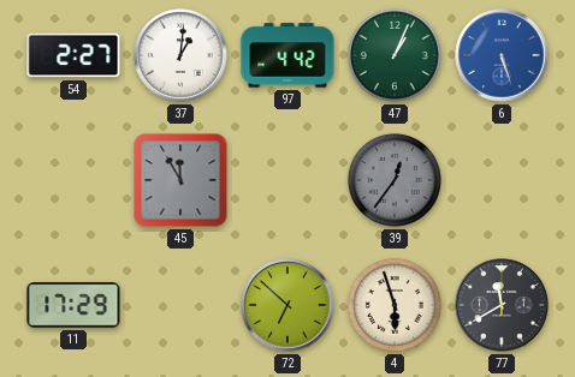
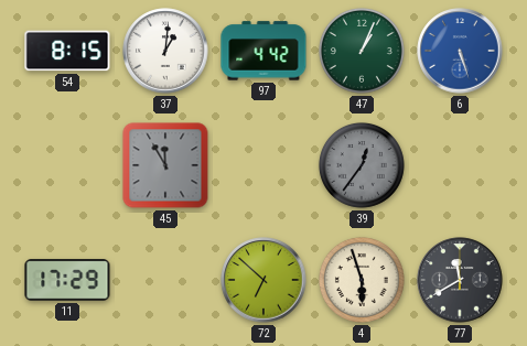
54: 2:27 -> 8:15 (67, 51)
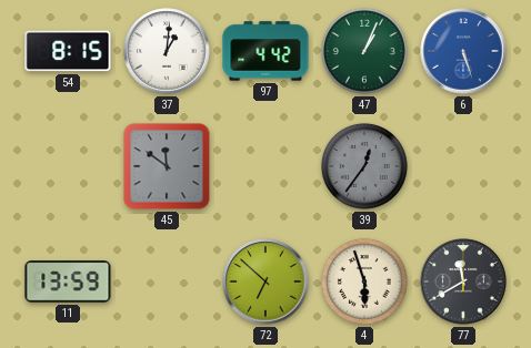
45: 11:55 -> 11:51 (167, 166)
11: 17:29 -> 13:59 (68, 282)
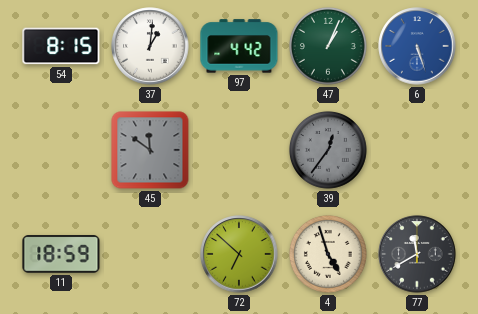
11: 13:59 -> 18:59 (61, 254)
4: 5:57 -> 4:57 (328, 254)
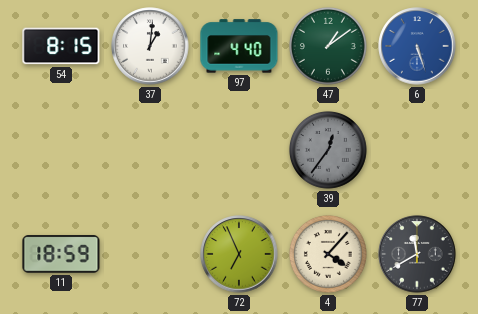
97: 4:42 -> 4:40 (239, 46)
47: 1:04 -> 1:09 (328, 46)
45: 11:51 -> none (150, 150)
72: 6:52 -> 6:56 (239, 254)
4: 4:57 -> 4:07 (328, 254)
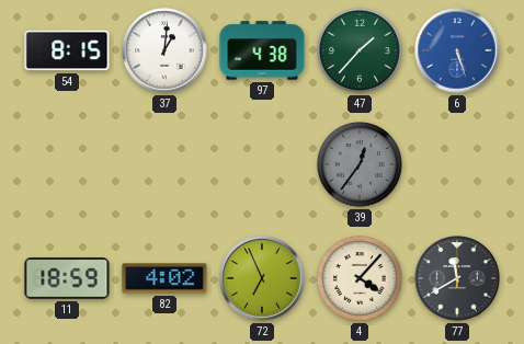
97: 4:40 -> 4:38 (262, 50)
47: 1:09 -> 1:37 (360, 50)
82: none -> 4:02 (164, 278)
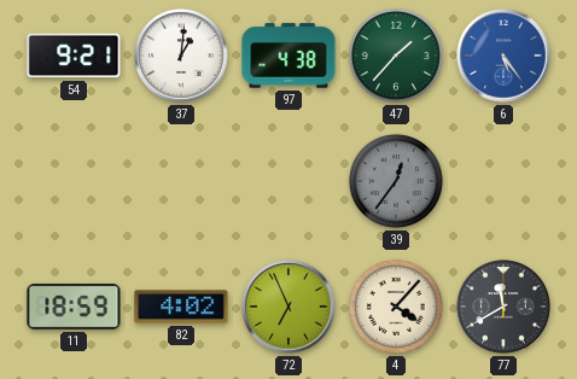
54: 8:15 -> 9:21 (74, 56)
6: 5:27 -> 5:24 (503, 56)
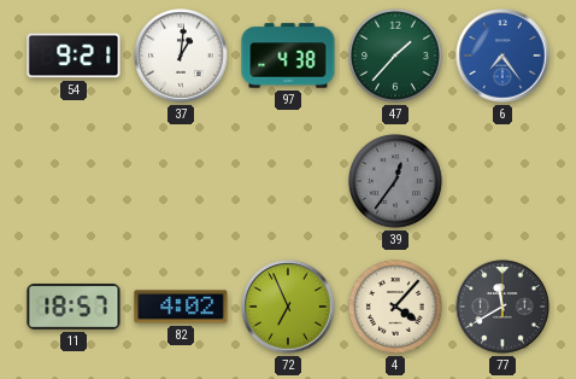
6: 5:24 -> 7:24 (502, 56)
11: 18:59 -> 18:57 (74, 307)
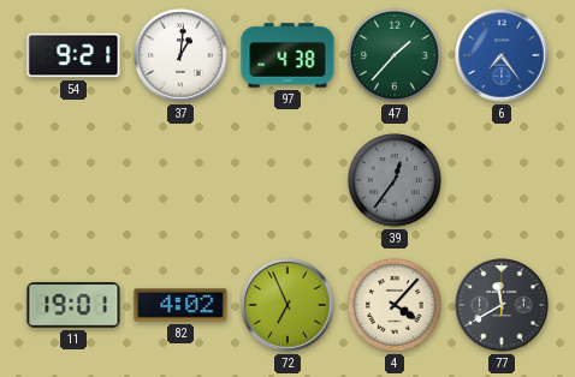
11: 18:57 -> 19:01 (73, 305)
